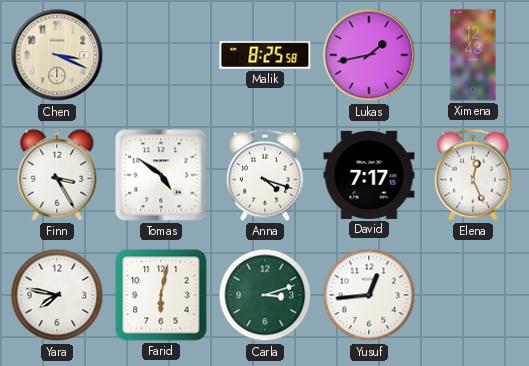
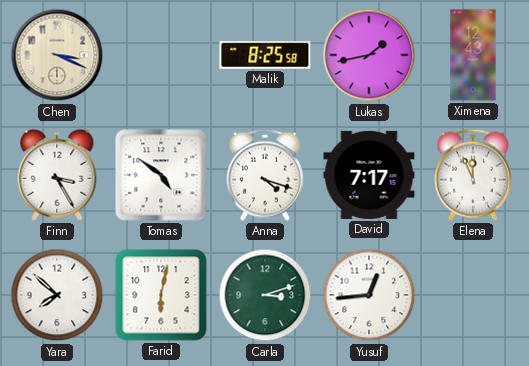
Elena: 12:26 -> 11:56 (473, 175)
Yara: 7:47 -> 7:52 (57, 295)
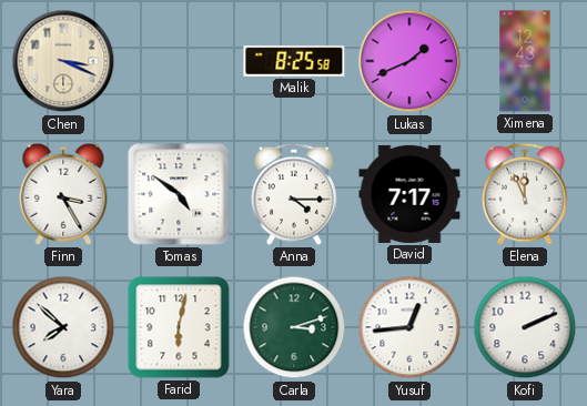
Lukas: 1:43 -> 1:41 (409, 61)
Anna: 4:18 -> 4:15 (294, 194)
Kofi: none -> 2:11 (525, 327)
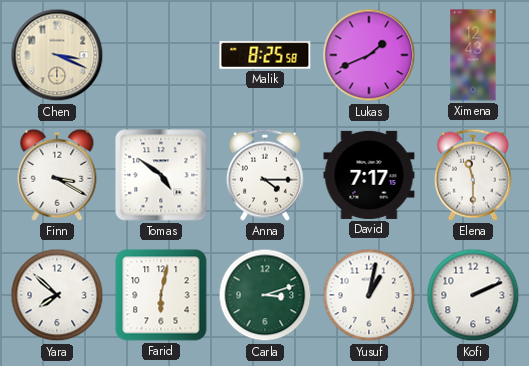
Finn: 3:25 -> 3:20 (57, 175)
Elena: 11:56 -> 11:30 (473, 175)
Yusuf: 12:44 -> 1:02 (369, 295)
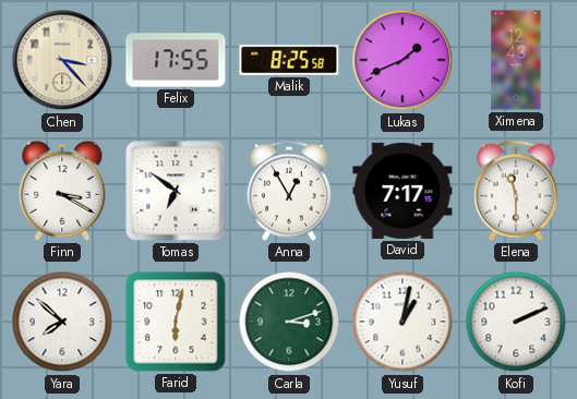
Chen: 3:19 -> 3:23 (62, 60)
Felix: none -> 17:55 (176, 60)
Tomas: 4:51 -> 6:51 (176, 191)
Anna: 4:15 -> 12:55 (289, 191)
